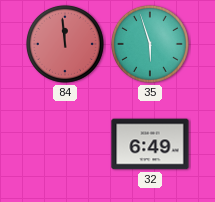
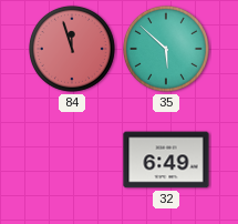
84: 11:59 -> 11:57 (72, 49)
35: 5:57 -> 5:52 (166, 49)
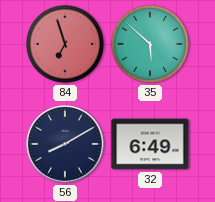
84: 11:57 -> 6:57 (65, 44)
56: none -> 8:10 (65, 144)
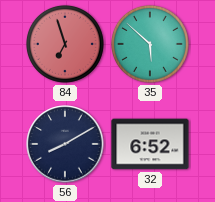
32: 6:49 -> 6:52 (150, 144)
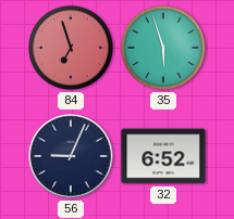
35: 5:52 -> 5:57 (163, 48)
56: 8:10 -> 9:04 (71, 156)
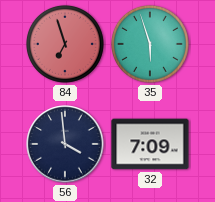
56: 9:04 -> 3:59 (65, 144)
32: 6:52 -> 7:09 (150, 144)
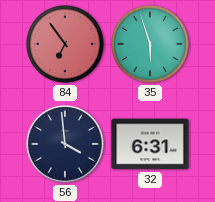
84: 6:57 -> 6:54 (65, 44)
32: 7:09 -> 6:31 (150, 144)
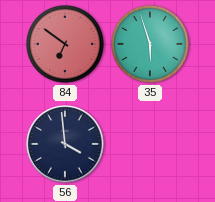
84: 6:54 -> 6:51 (65, 44)
32: 6:31 -> none (150, 144)
